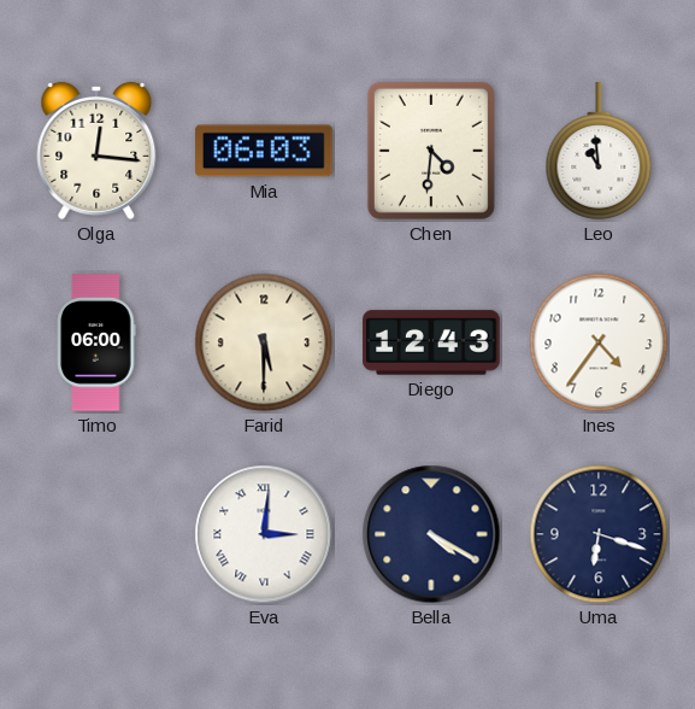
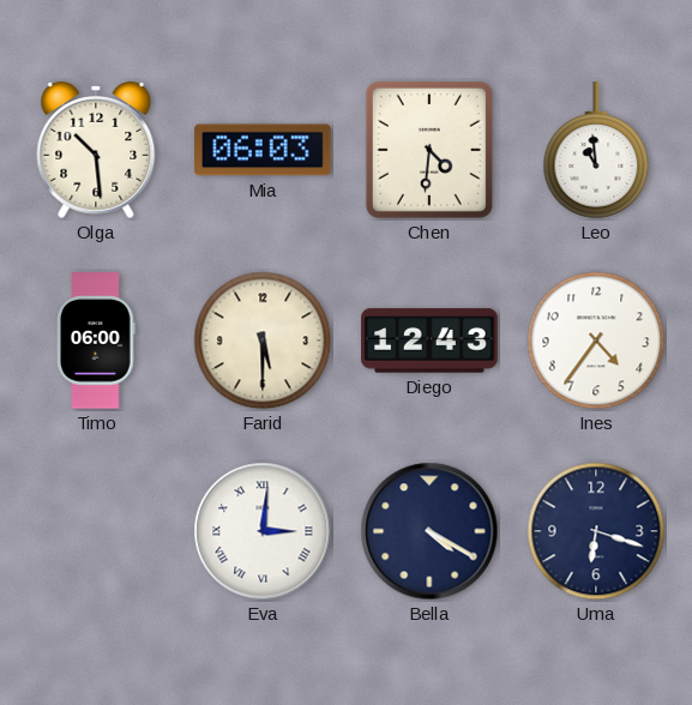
Olga: 12:16 -> 10:29 (96, 150)
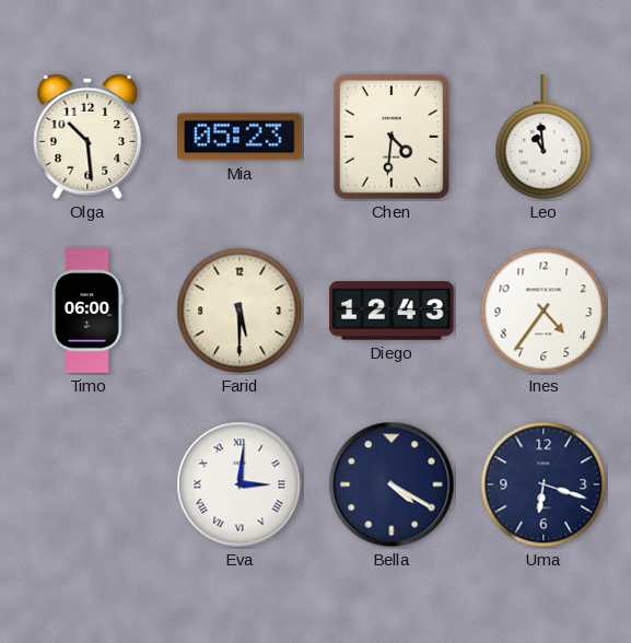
Mia: 06:03 -> 05:23 (239, 137)
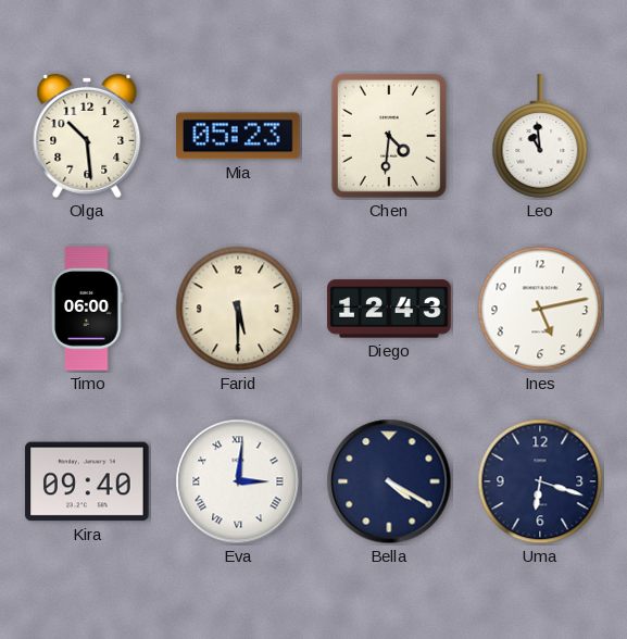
Ines: 4:36 -> 5:13 (540, 309)
Kira: none -> 09:40 (87, 481)
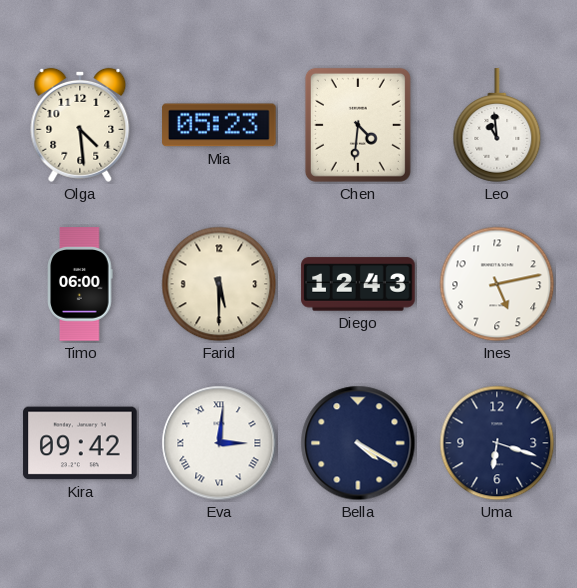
Olga: 10:29 -> 4:29 (80, 125)
Kira: 09:40 -> 09:42 (80, 443)
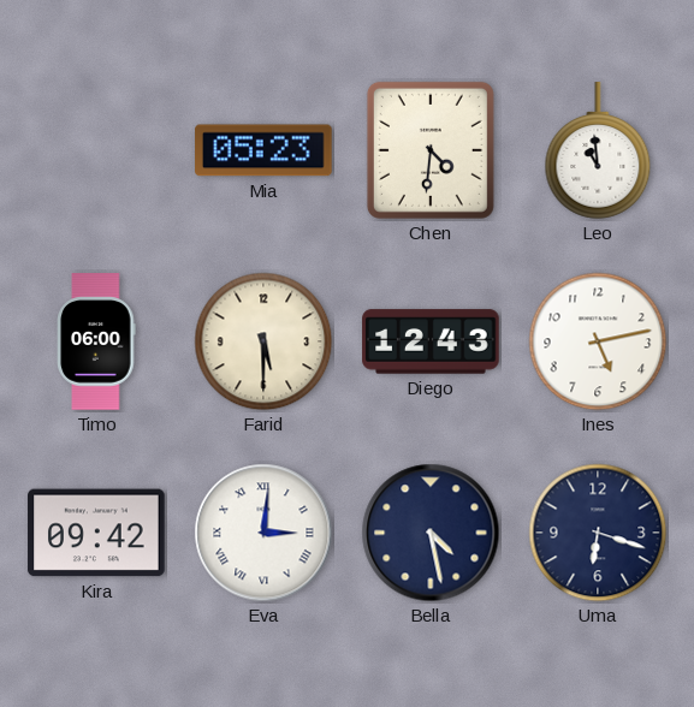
Olga: 4:29 -> none (80, 125)
Bella: 4:20 -> 4:28 (431, 533)
